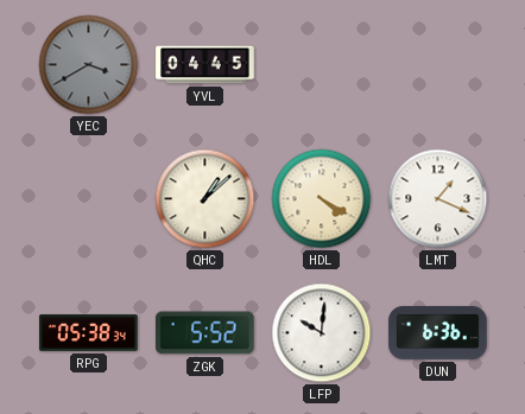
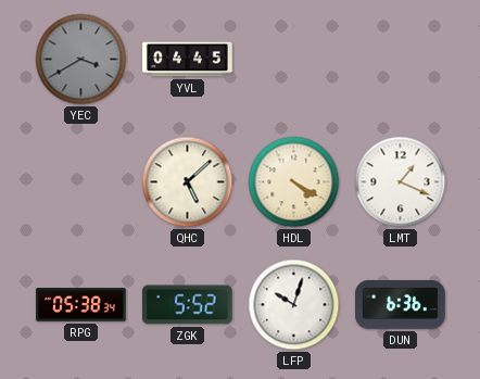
QHC: 1:08 -> 5:08 (188, 182)
LFP: 10:01 -> 10:03 (294, 305)
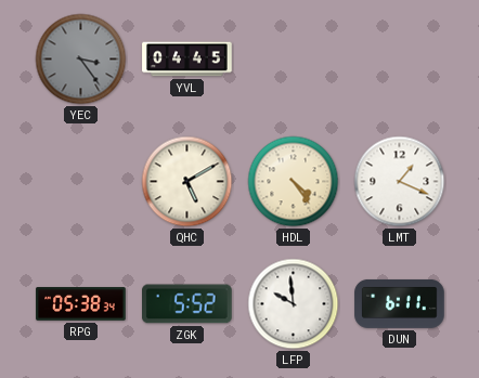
YEC: 3:40 -> 3:24 (81, 60)
QHC: 5:08 -> 5:10 (187, 182)
HDL: 4:20 -> 4:24 (294, 182)
LFP: 10:03 -> 9:59 (294, 304)
DUN: 6:36 -> 6:11 (400, 303)
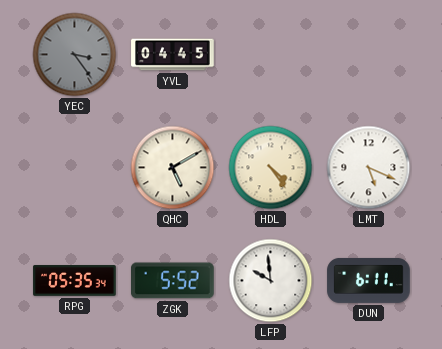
LMT: 1:19 -> 5:19 (369, 168)
RPG: 05:38 -> 05:35 (75, 281)
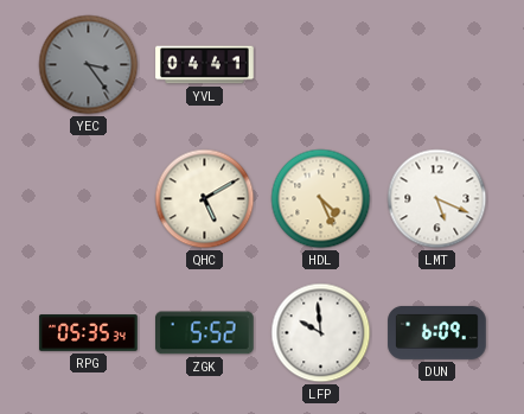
YVL: 04:45 -> 04:41 (205, 65)
HDL: 4:24 -> 4:26 (321, 199)
DUN: 6:11 -> 6:09 (437, 332)
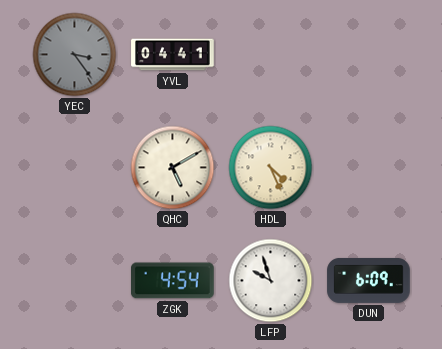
LMT: 5:19 -> none (437, 199)
RPG: 05:35 -> none (89, 333)
ZGK: 5:52 -> 4:54 (173, 281)
LFP: 9:59 -> 9:57 (271, 281)
